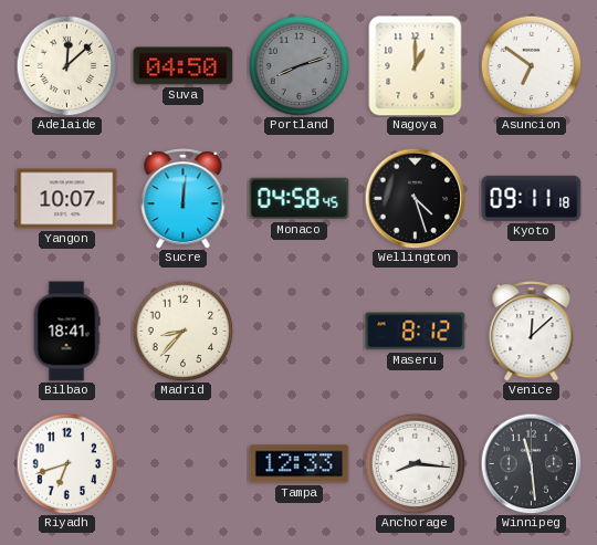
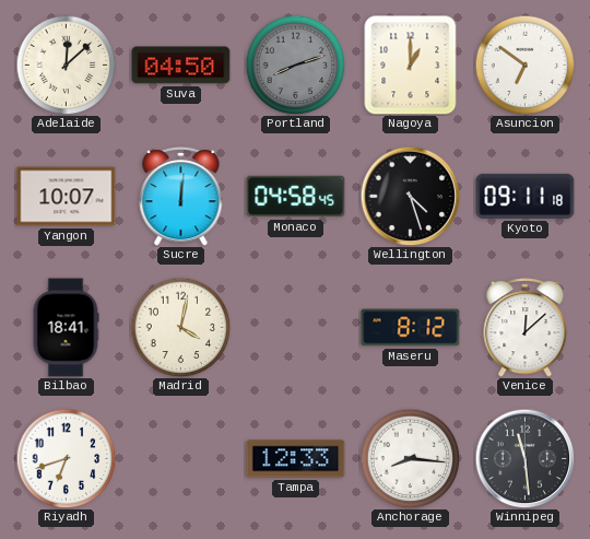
Madrid: 8:37 -> 4:02 (180, 327)
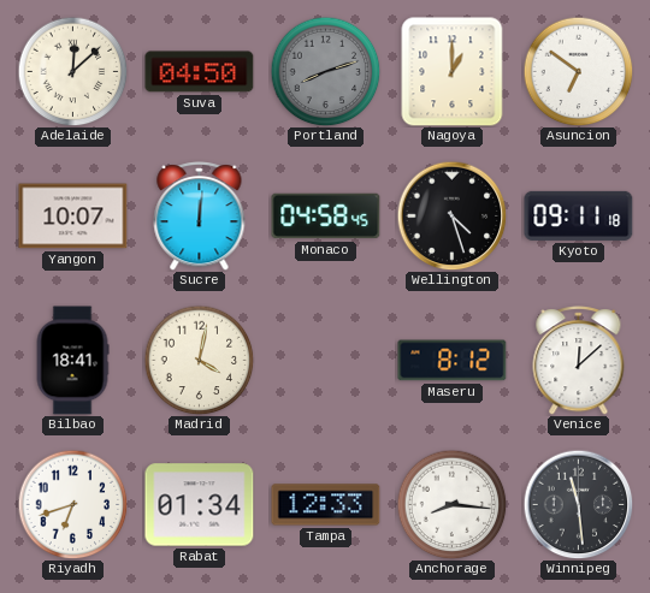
Rabat: none -> 01:34 (200, 505)
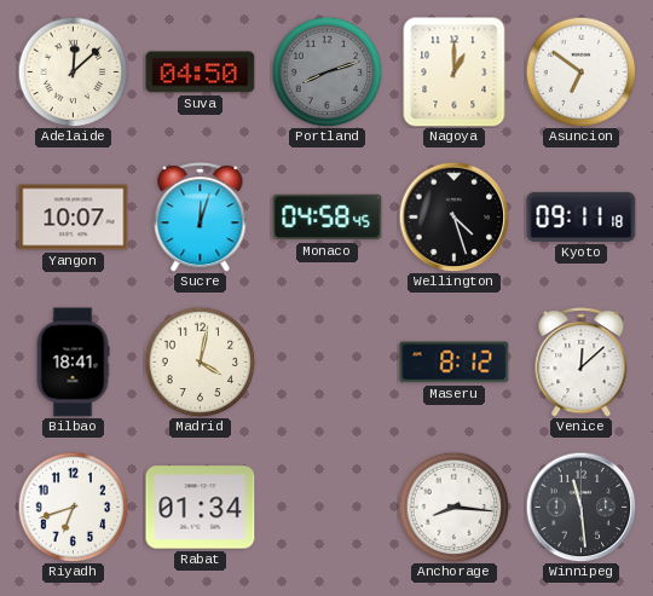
Sucre: 12:01 -> 12:03 (201, 218)
Tampa: 12:33 -> none (326, 505)
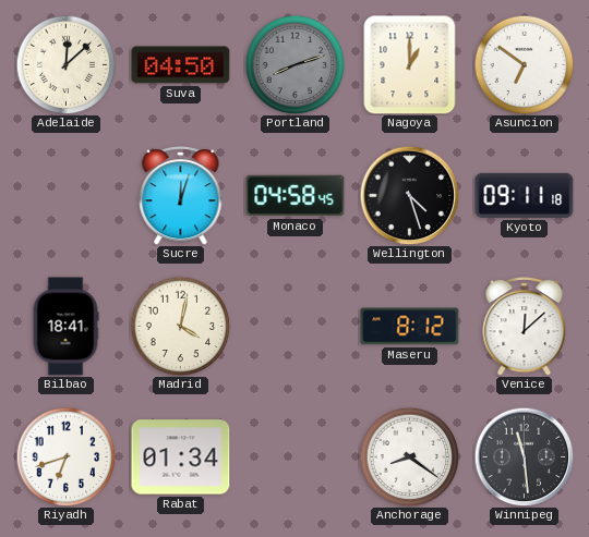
Yangon: 10:07 -> none (74, 218)
Anchorage: 8:16 -> 8:21 (409, 456)
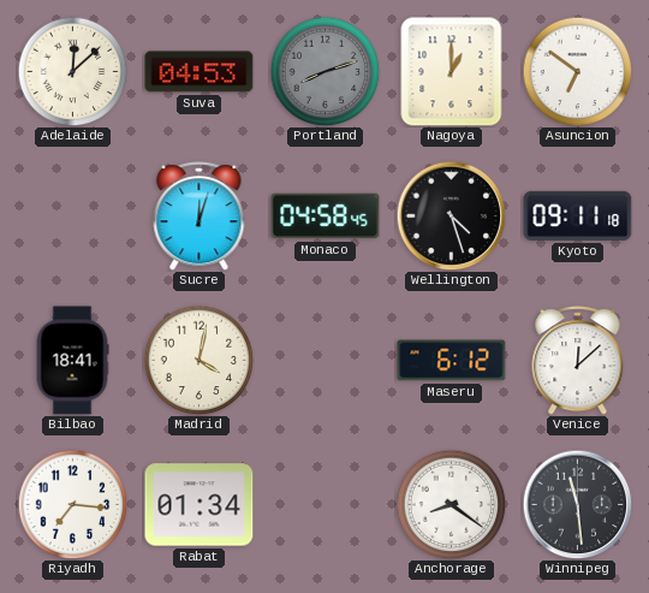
Suva: 04:50 -> 04:53 (200, 72)
Maseru: 8:12 -> 6:12 (452, 361)
Riyadh: 6:42 -> 7:16 (72, 504)
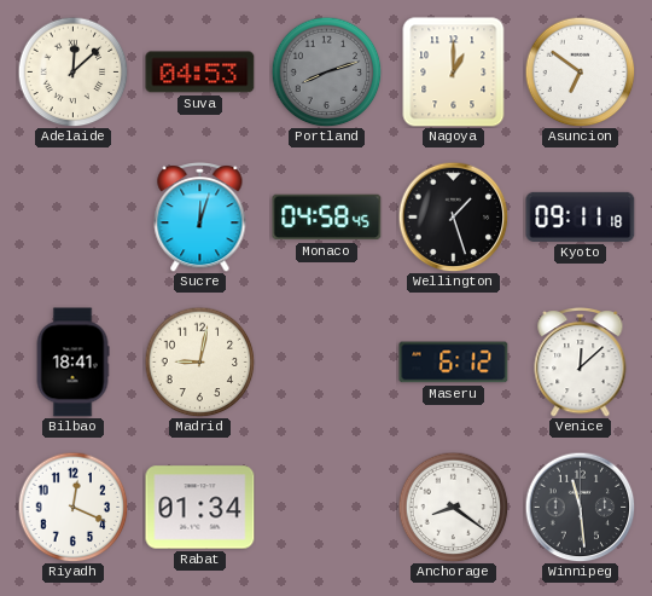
Wellington: 4:27 -> 1:27 (453, 216)
Madrid: 4:02 -> 9:02 (199, 361)
Riyadh: 7:16 -> 12:19 (72, 507)
